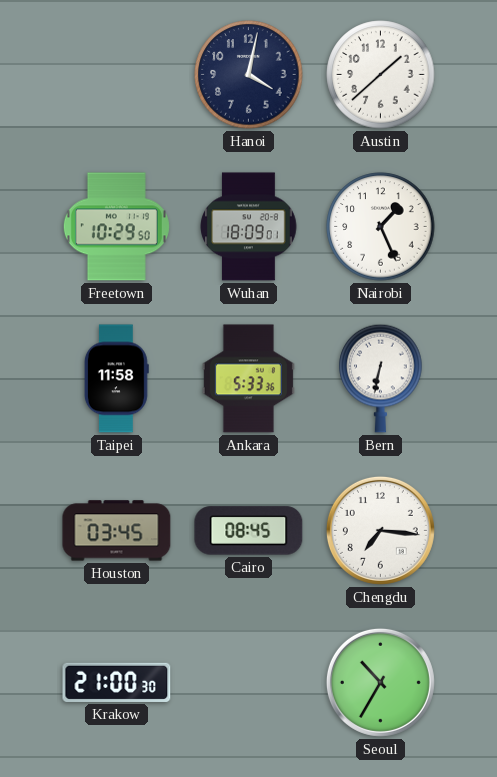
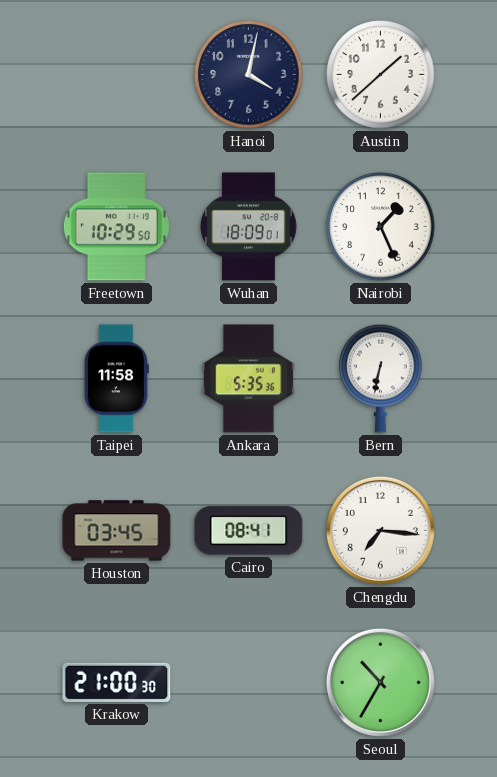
Ankara: 5:33 -> 5:35 (248, 379)
Cairo: 08:45 -> 08:41 (249, 531)
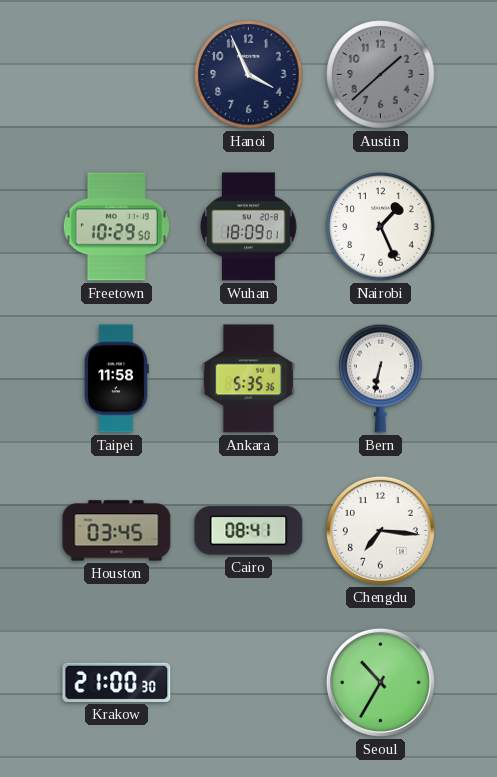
Hanoi: 4:02 -> 3:56 (249, 75)
Austin dial: white -> grey (381, 75)
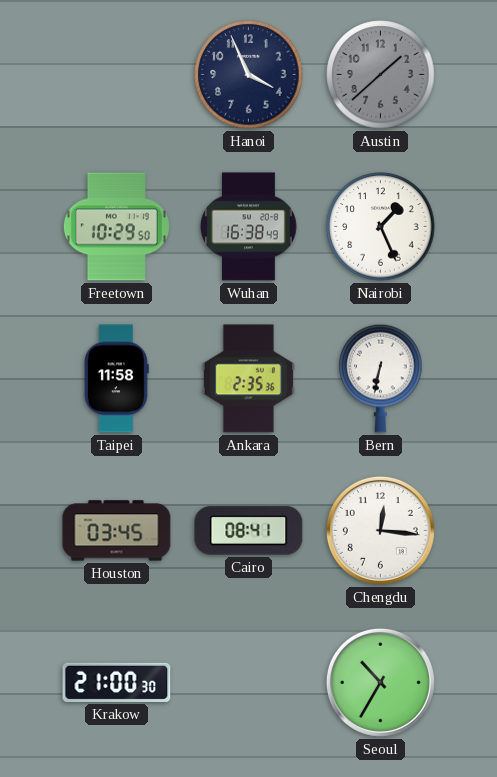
Wuhan: 18:09 -> 16:38 (249, 227)
Ankara: 5:35 -> 2:35 (248, 379)
Chengdu: 7:16 -> 12:16 (380, 530)
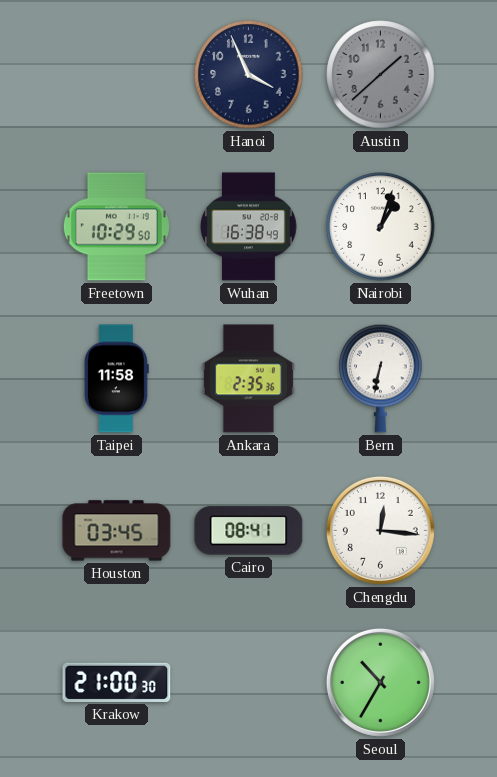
Nairobi: 1:26 -> 1:03 (381, 227)
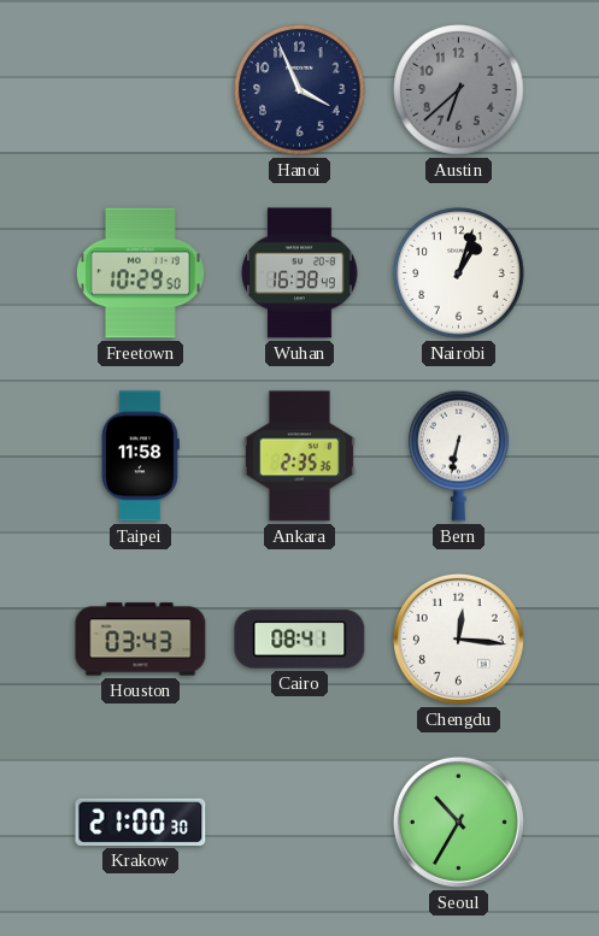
Austin: 1:38 -> 6:38 (459, 90)
Houston: 03:45 -> 03:43 (141, 640)
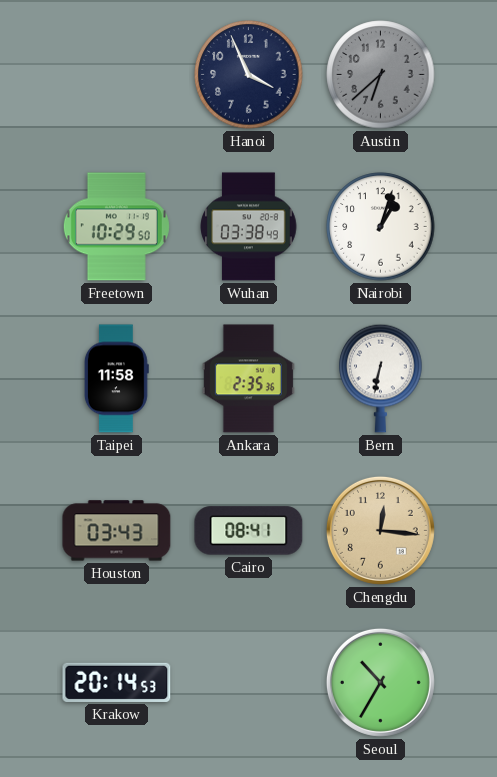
Wuhan: 16:38 -> 03:38 (249, 227)
Chengdu dial: white -> champagne (380, 530)
Krakow: 21:00 -> 20:14 (117, 682)
